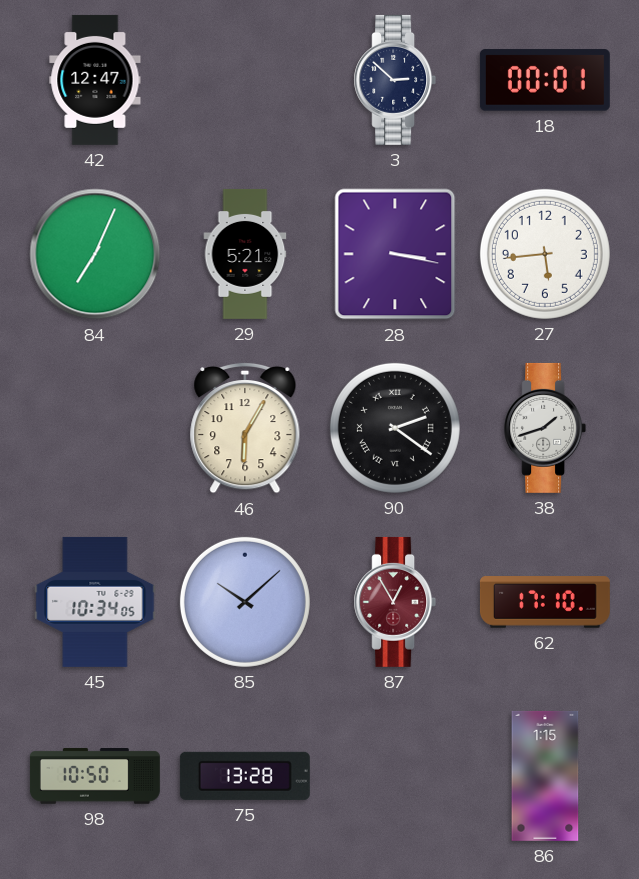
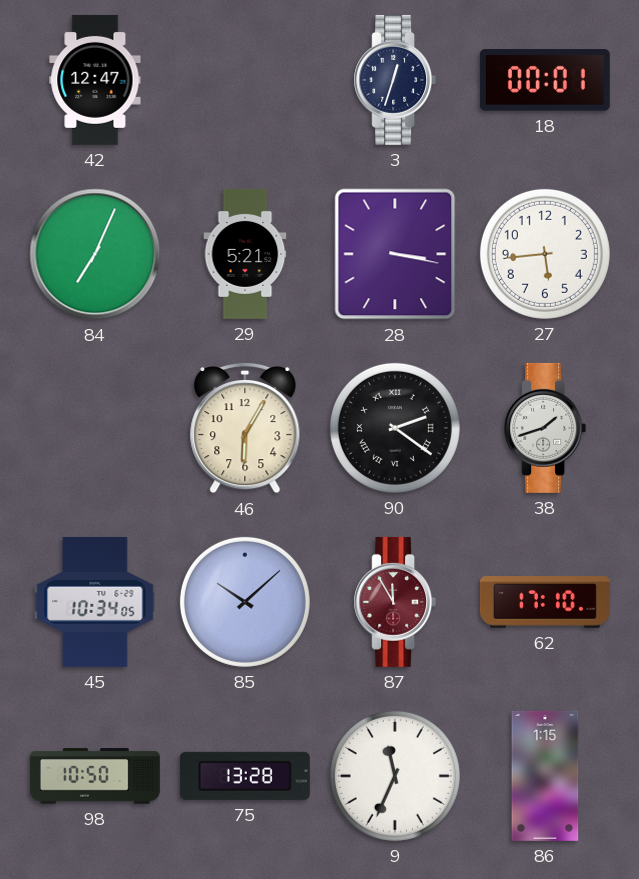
3: 2:52 -> 12:33 (395, 80)
87: 12:55 -> 11:55 (395, 602)
9: none -> 11:34 (395, 776)
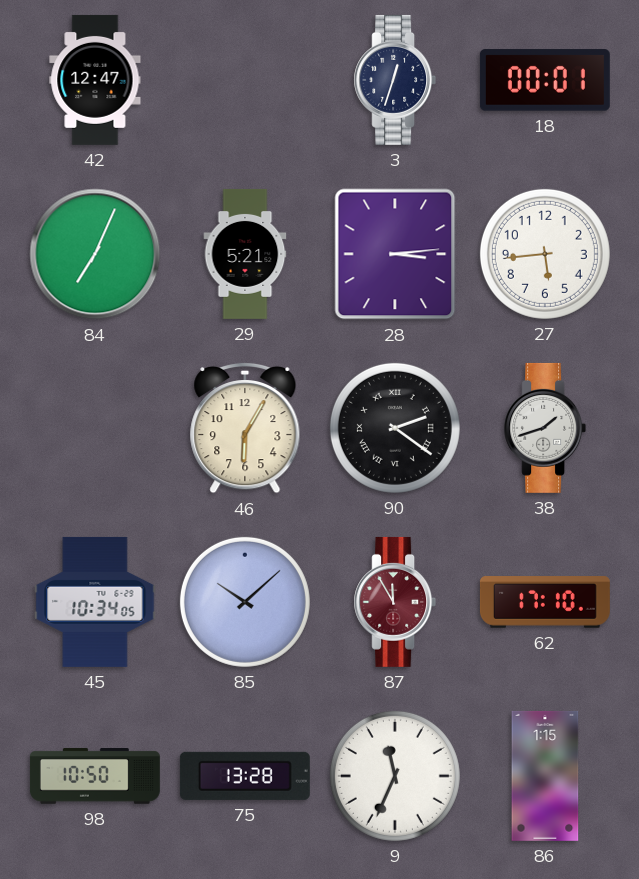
28: 3:17 -> 3:14 (395, 254)
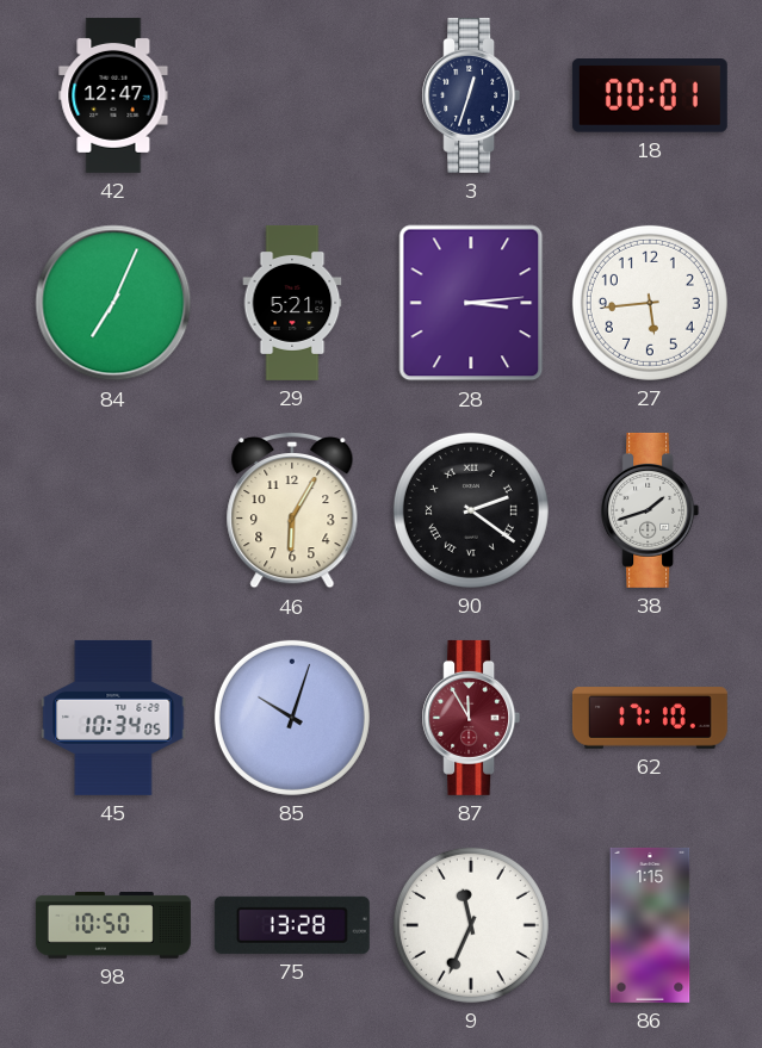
85: 10:08 -> 10:03 (292, 718)
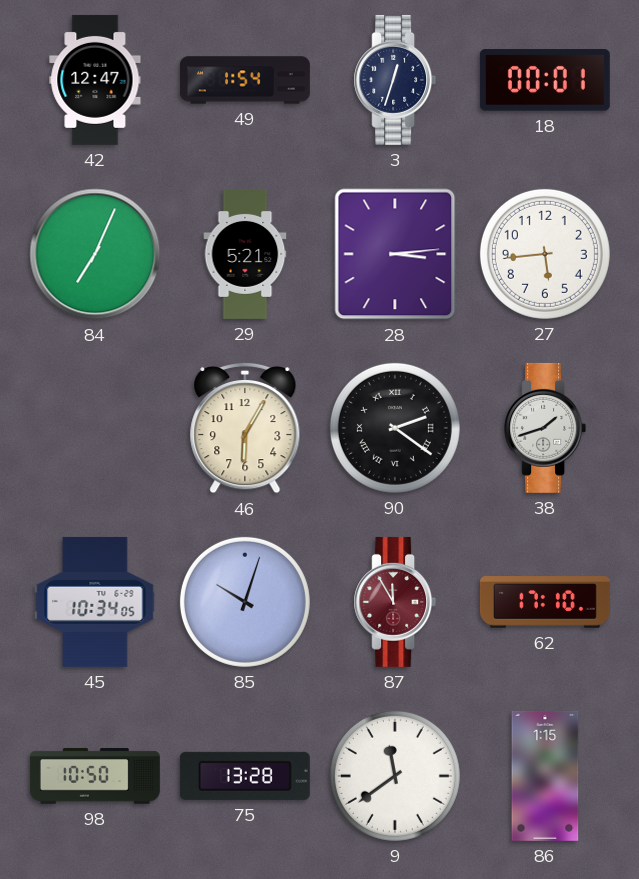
49: none -> 1:54 (245, 80)
9: 11:34 -> 11:39 (395, 776)
